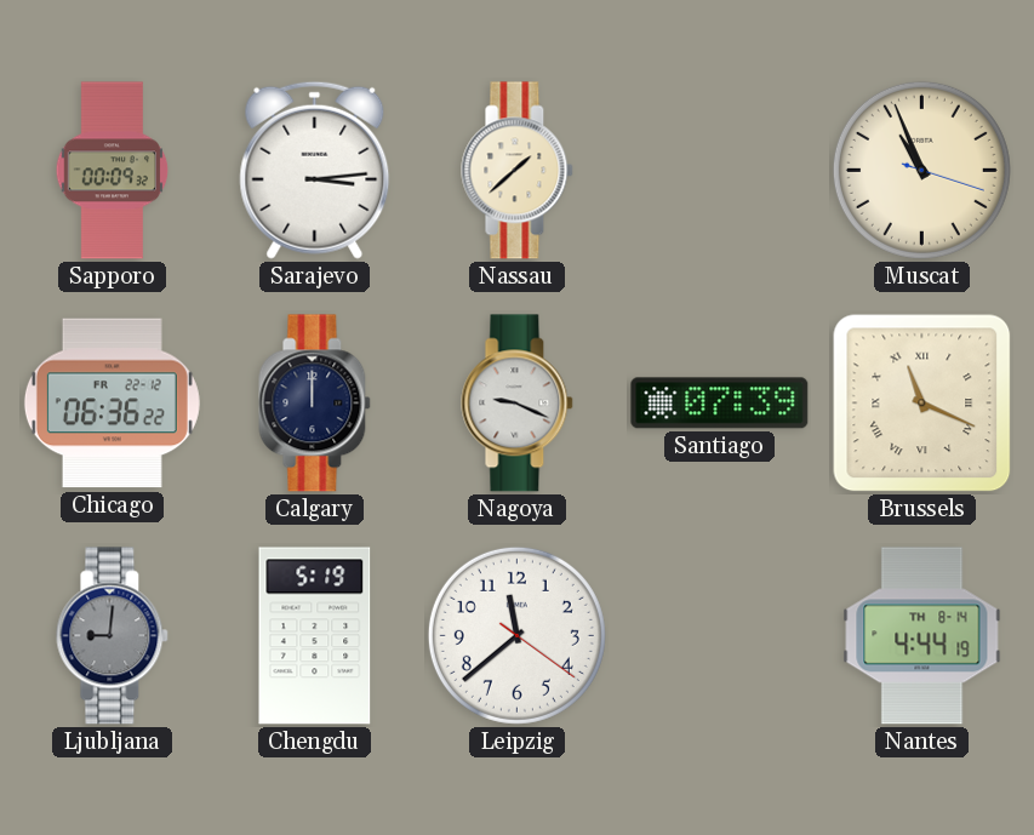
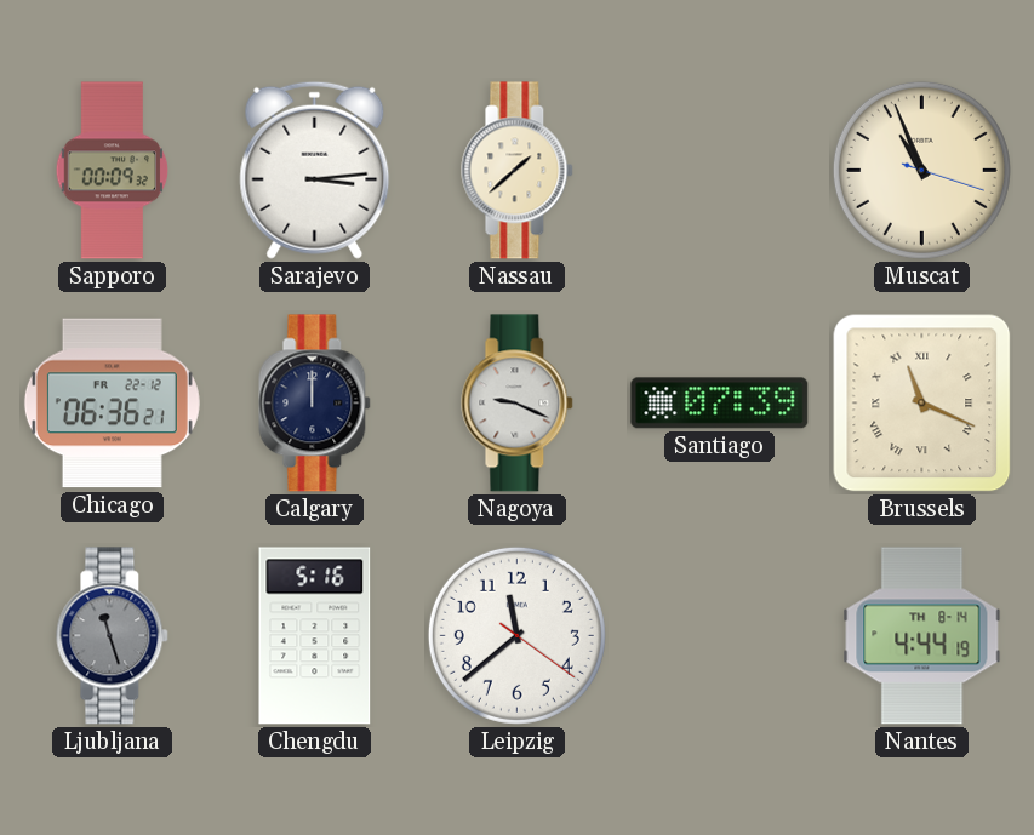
Chicago: 06:36:22 -> 06:36:21 (112, 404)
Ljubljana: 9:01 -> 11:27 (113, 636)
Chengdu: 5:19 -> 5:16 (315, 636)
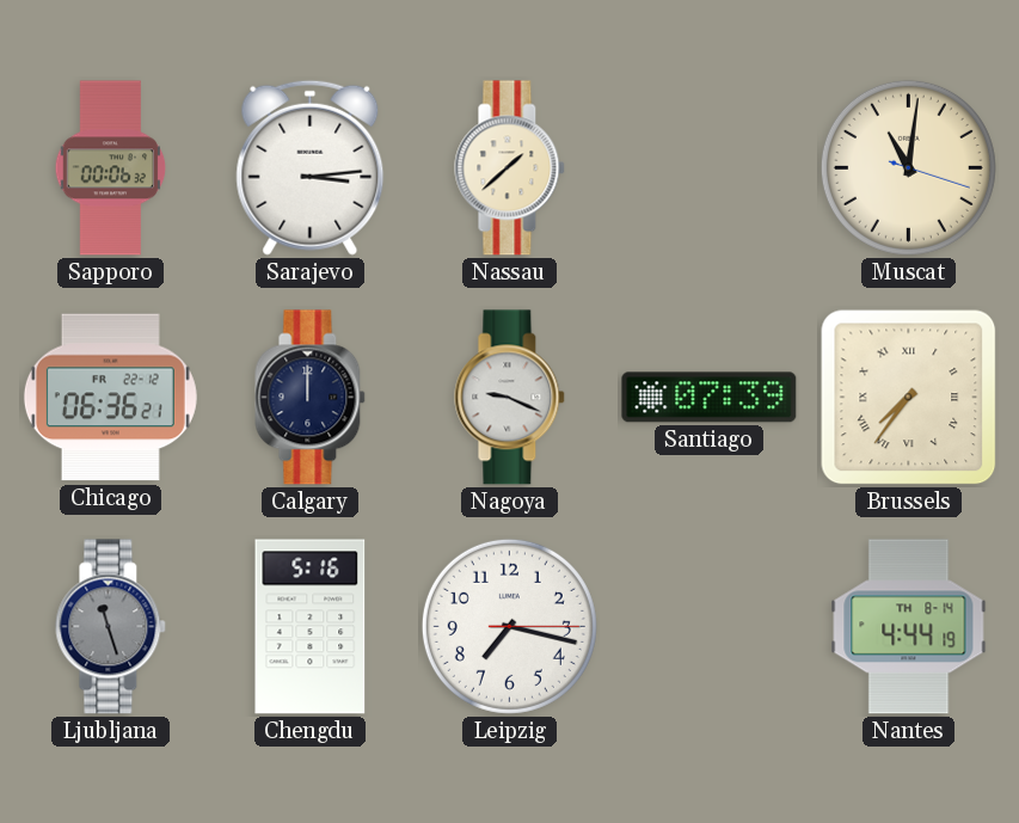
Sapporo: 00:09 -> 00:06 (111, 168)
Muscat: 10:56 -> 11:01 (908, 167)
Brussels: 11:19 -> 7:36 (909, 398)
Leipzig: 11:38 -> 7:17 (509, 626)
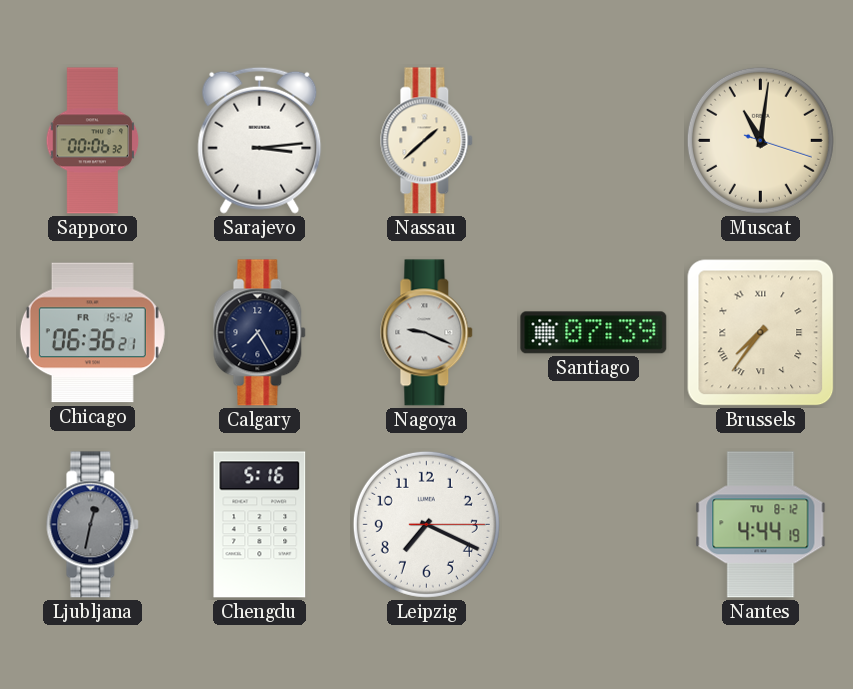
Chicago date: FR 22-12 -> FR 15-12 (92, 333)
Calgary: 12:00 -> 7:25 (260, 333)
Ljubljana: 11:27 -> 12:32 (93, 525)
Leipzig: 7:17 -> 7:19 (426, 524)
Nantes date: TH 8-14 -> TU 8-12 (761, 525)
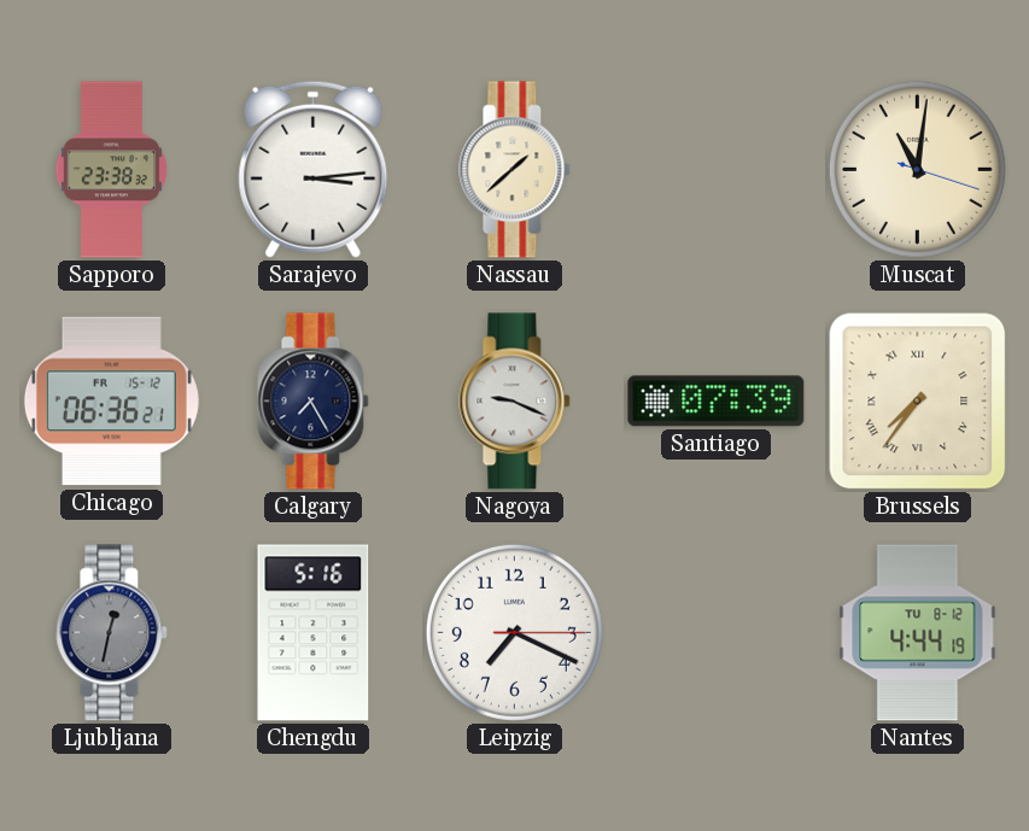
Sapporo: 00:06 -> 23:38 (112, 170)
